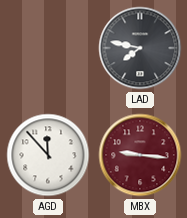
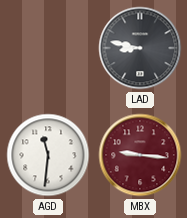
LAD: 7:47 -> 8:47 (140, 48)
AGD: 11:53 -> 11:31 (48, 155)
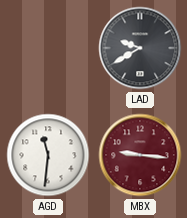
LAD: 8:47 -> 9:40 (140, 48)
